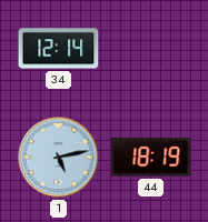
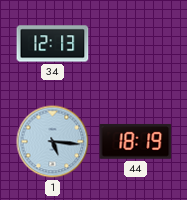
34: 12:14 -> 12:13 (53, 44)
1: 5:13 -> 5:16 (53, 142)
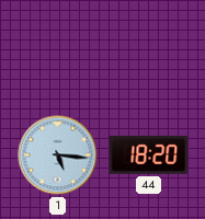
34: 12:13 -> none (53, 44)
44: 18:19 -> 18:20 (149, 154)
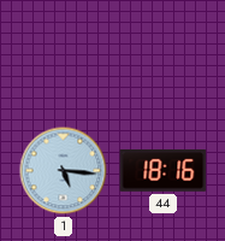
44: 18:20 -> 18:16 (164, 170)
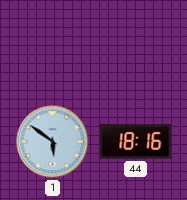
1: 5:16 -> 5:51 (53, 142)
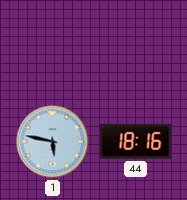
1: 5:51 -> 5:47 (53, 142)
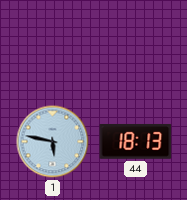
44: 18:16 -> 18:13 (136, 141)
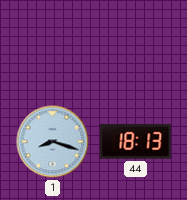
1: 5:47 -> 8:18 (53, 142)
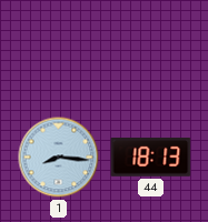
1: 8:18 -> 8:16 (59, 158)
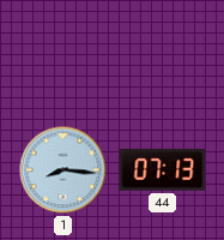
44: 18:13 -> 07:13 (163, 169)
